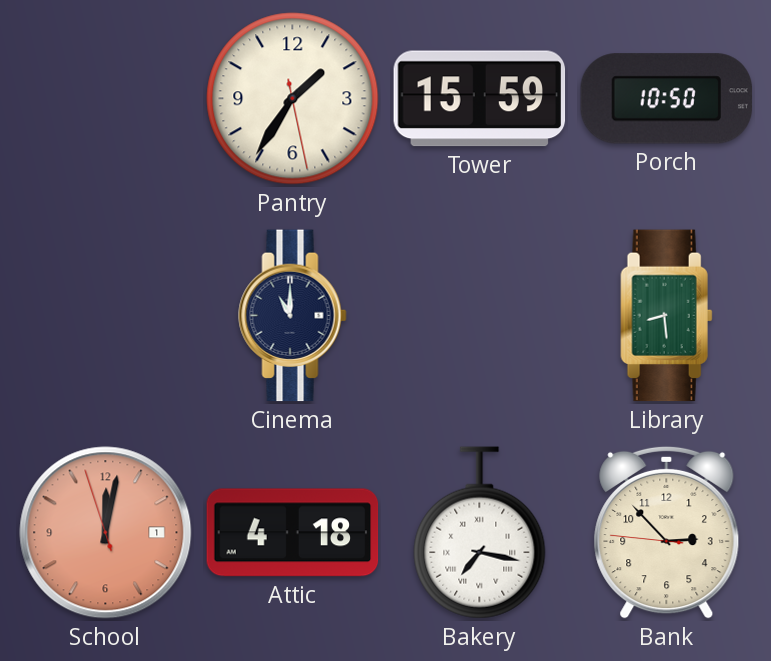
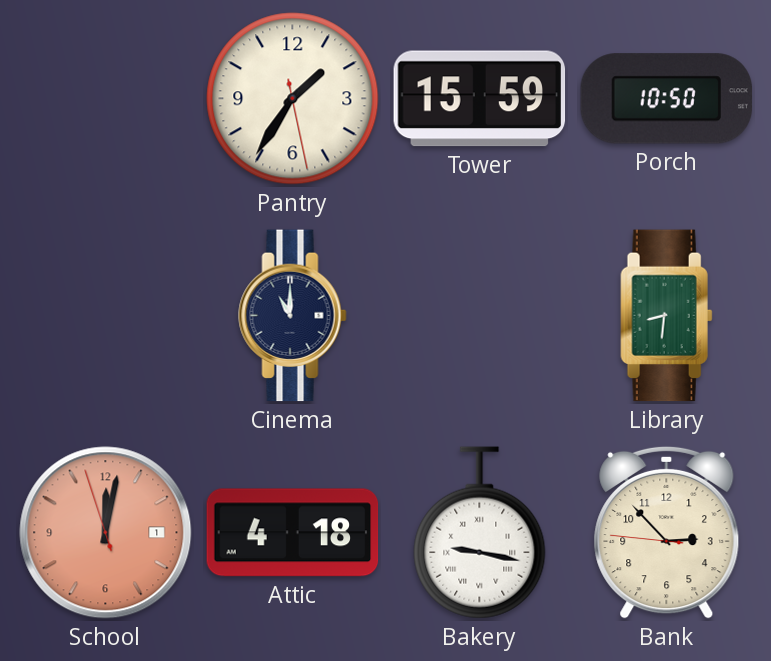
Library: 8:29 -> 8:31 (667, 316)
Bakery: 7:17 -> 9:17 (480, 533)
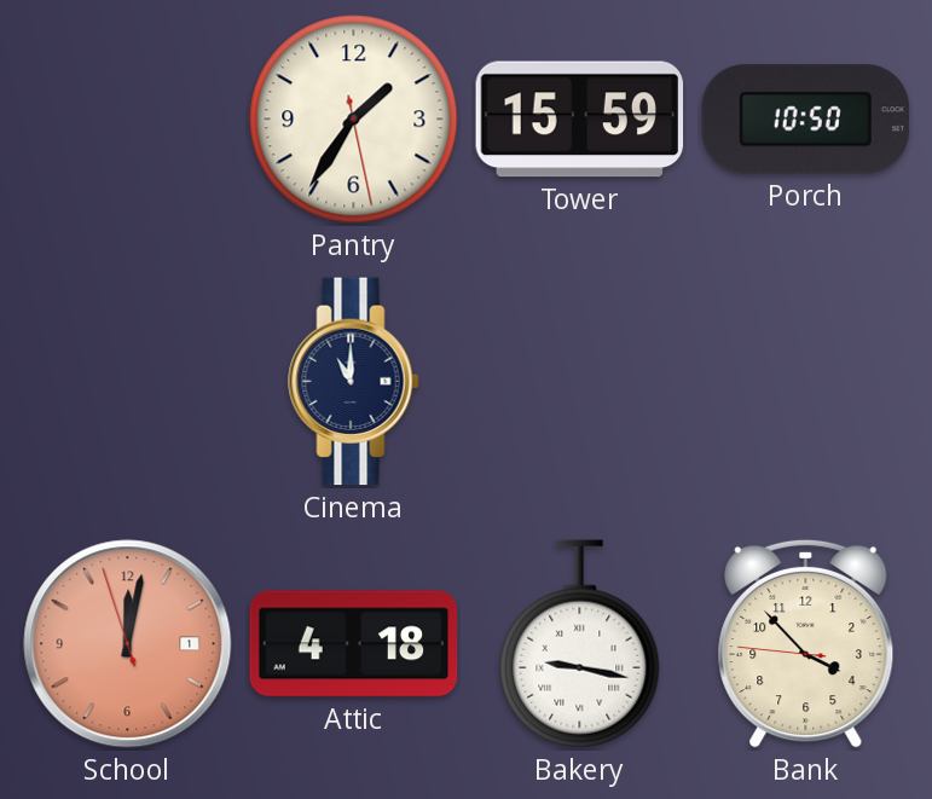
Library: 8:31 -> none (667, 316)
Bank: 2:52 -> 3:52 (806, 643)
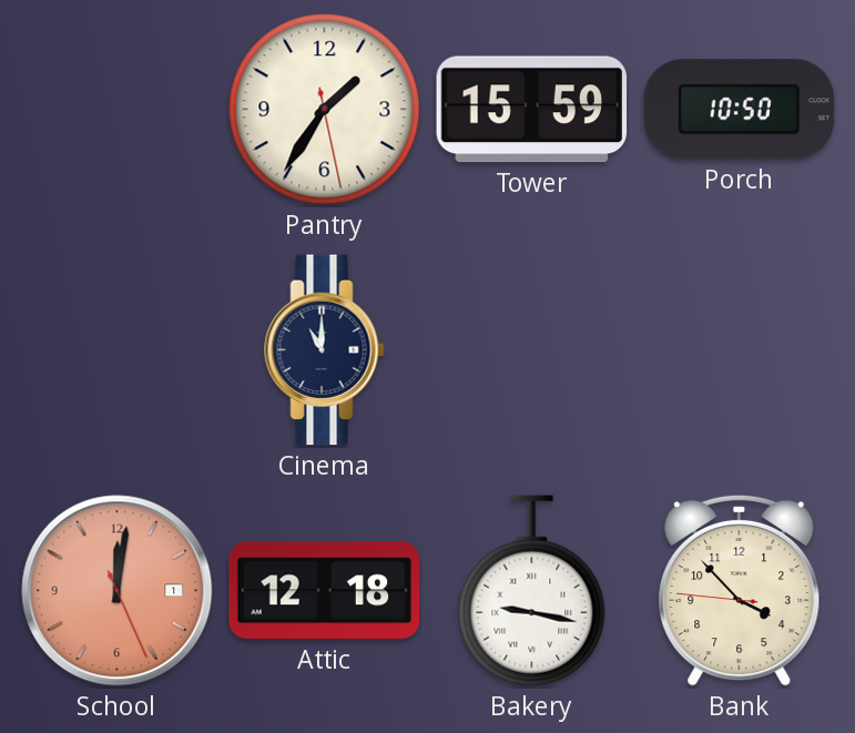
School: 12:01:57 -> 12:01:26 (118, 591)
Attic: 4:18 -> 12:18 (325, 591)
